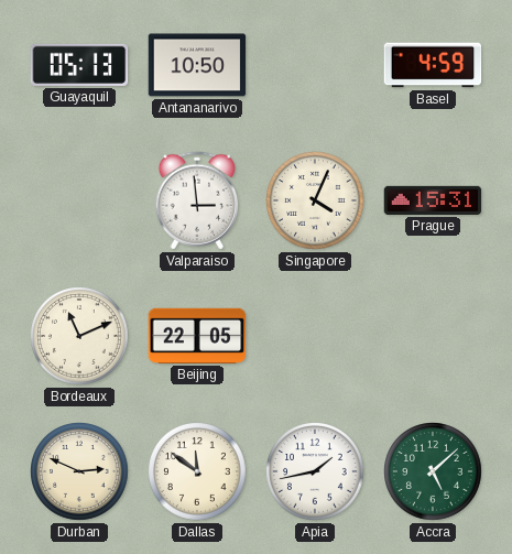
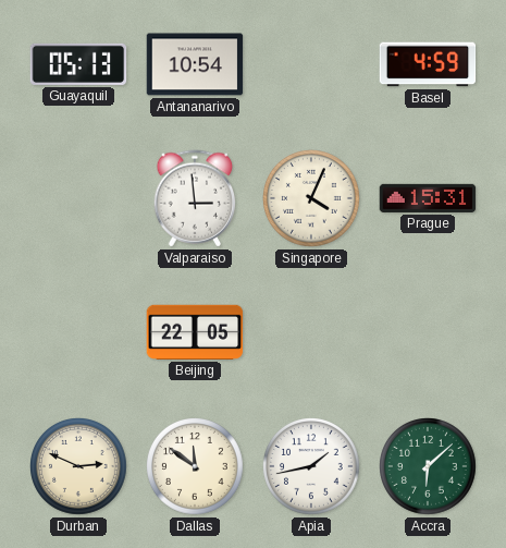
Antananarivo: 10:50 -> 10:54 (195, 64)
Bordeaux: 11:11 -> none (80, 337)
Accra: 5:08 -> 6:08 (429, 467)
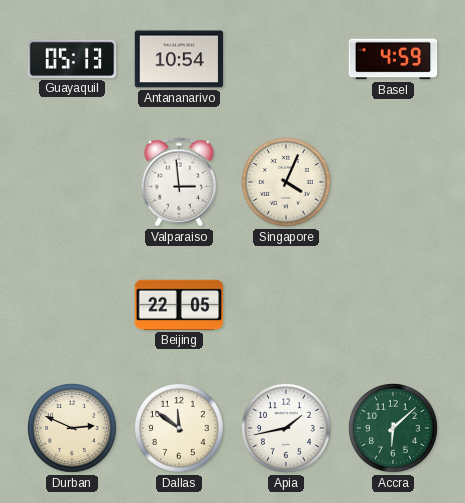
Prague: 15:31 -> none (428, 198)
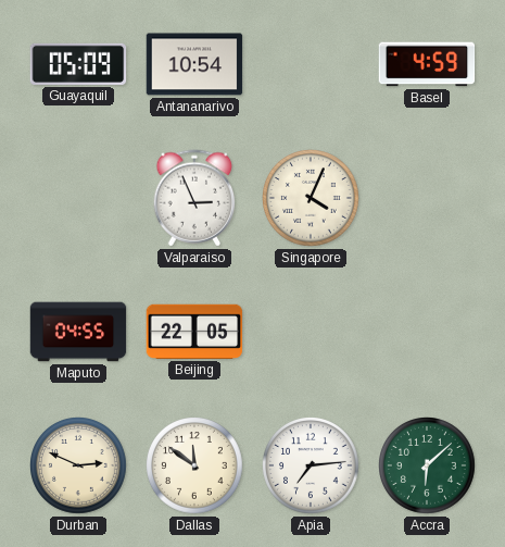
Guayaquil: 05:13 -> 05:09 (78, 64)
Valparaiso: 2:59 -> 2:56 (194, 198)
Maputo: none -> 04:55 (78, 332)
Apia: 1:43 -> 7:14 (312, 467)
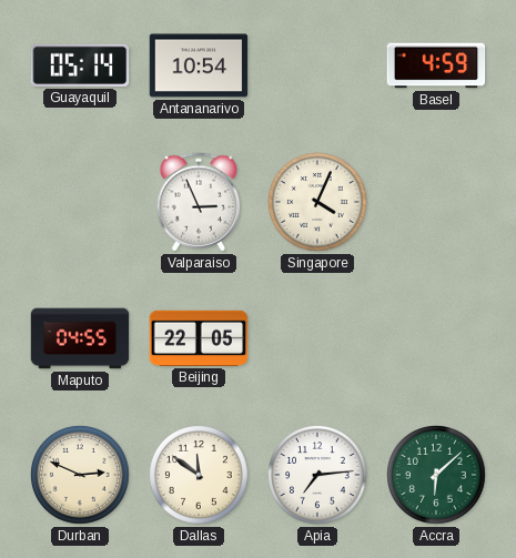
Guayaquil: 05:09 -> 05:14 (80, 65)
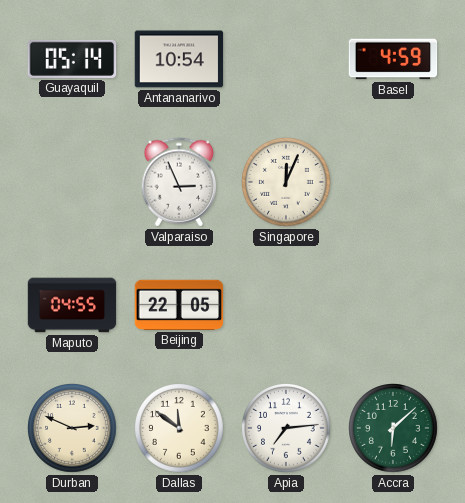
Singapore: 4:04 -> 12:04 (287, 183)
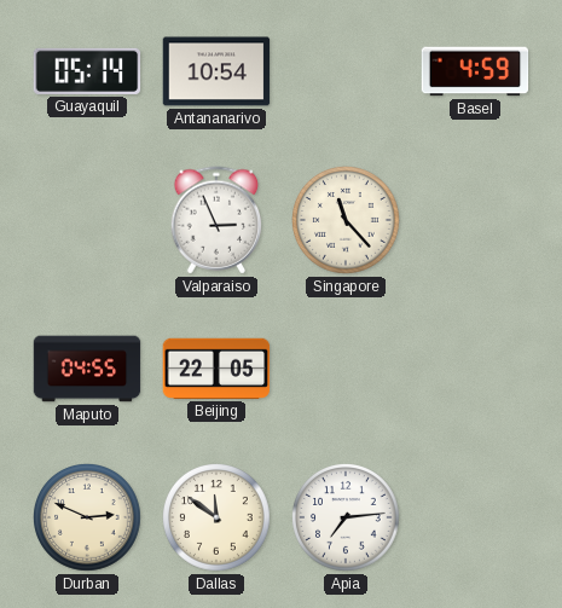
Singapore: 12:04 -> 11:23 (347, 221)
Accra: 6:08 -> none (394, 429)
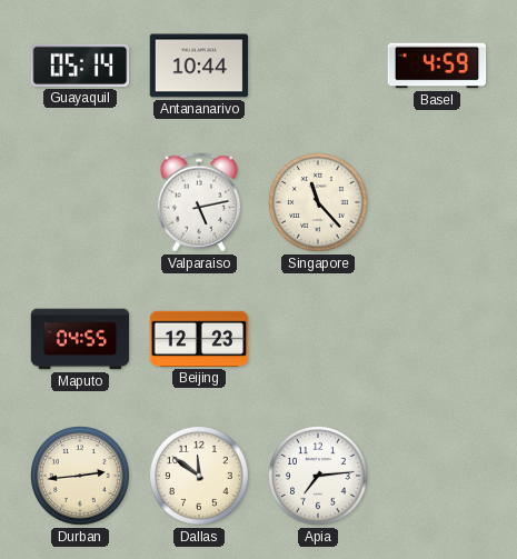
Antananarivo: 10:54 -> 10:44 (199, 66)
Valparaiso: 2:56 -> 5:13 (199, 202)
Beijing: 22:05 -> 12:23 (199, 339)
Durban: 2:49 -> 2:44 (81, 477)
